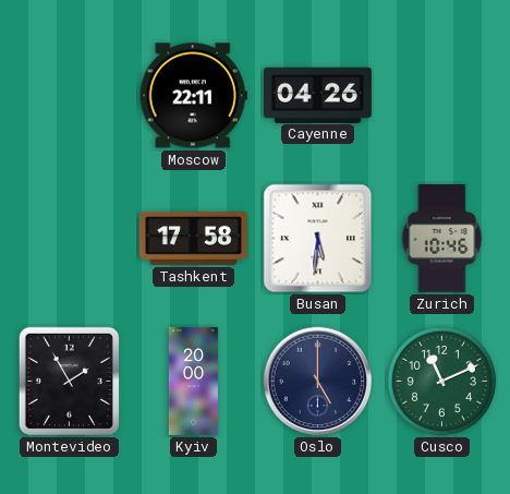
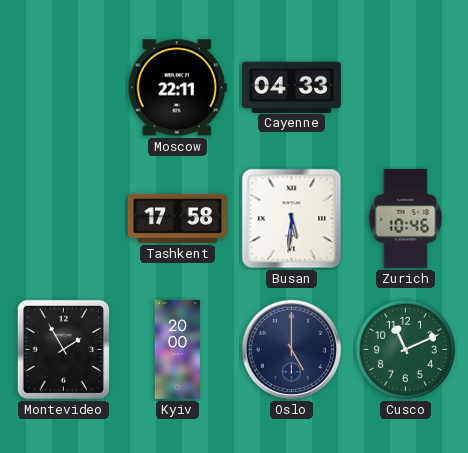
Cayenne: 04:26 -> 04:33 (291, 87)
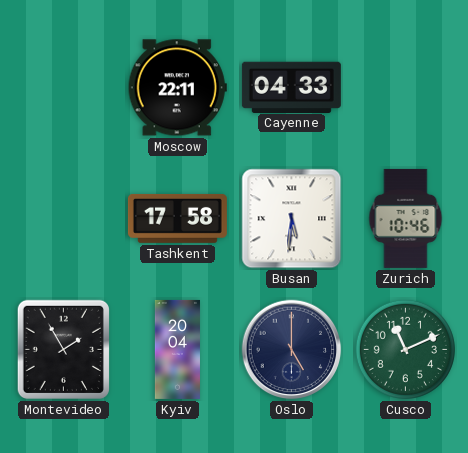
Kyiv: 20:00 -> 20:04 (177, 349)
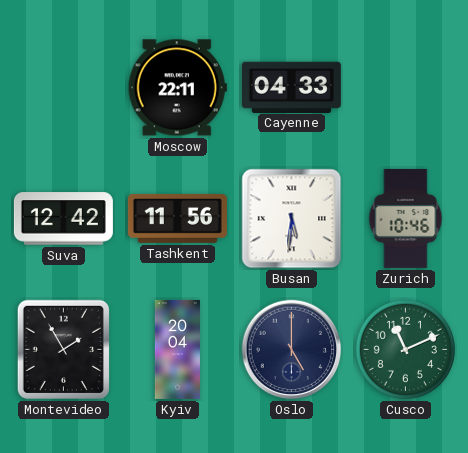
Suva: none -> 12:42 (63, 219)
Tashkent: 17:58 -> 11:56 (177, 218)
